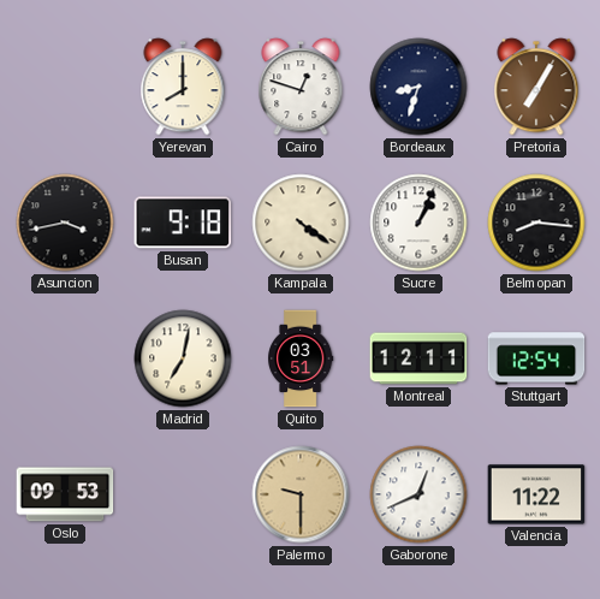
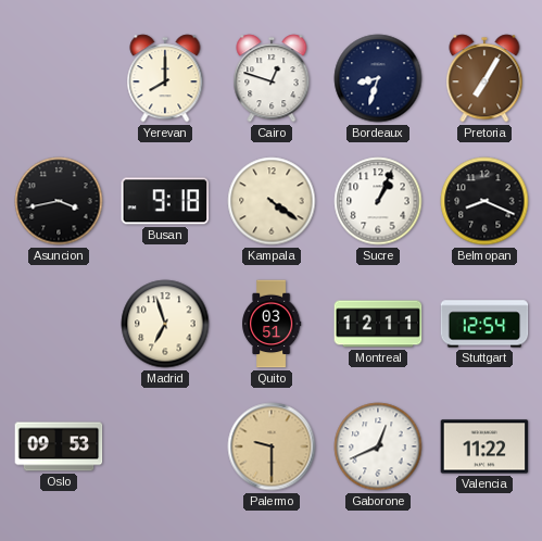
Belmopan: 8:16 -> 8:19 (484, 201)
Madrid: 7:02 -> 6:57 (165, 324)
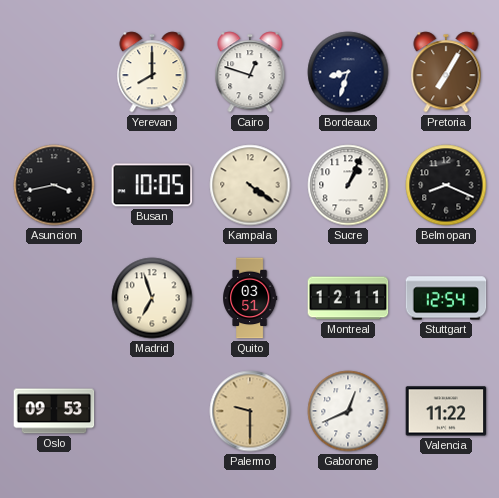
Busan: 9:18 -> 10:05 (152, 185)
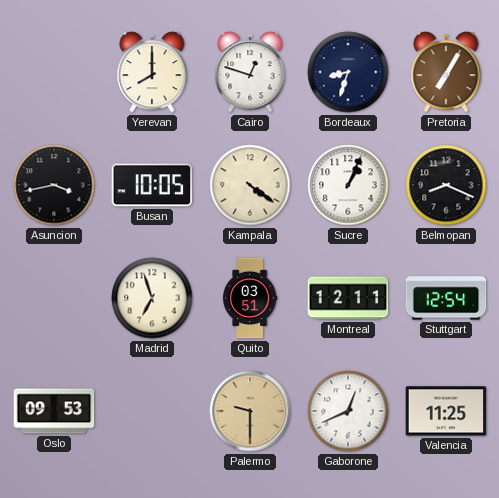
Valencia: 11:22 -> 11:25 (446, 411)
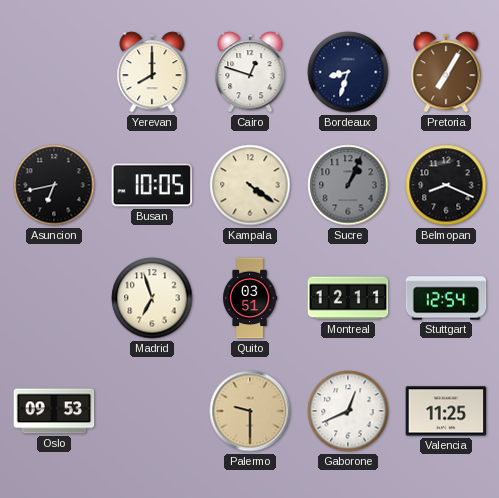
Asuncion: 3:43 -> 6:43 (54, 185)
Sucre dial: white -> grey (348, 185)
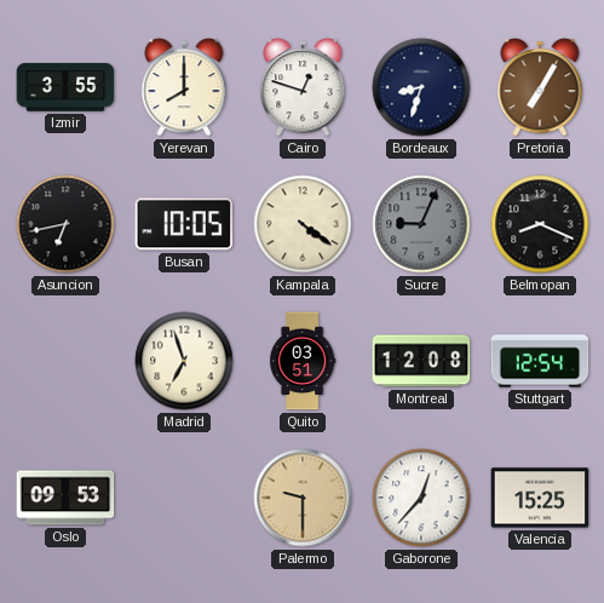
Izmir: none -> 3:55 (65, 87)
Sucre: 1:04 -> 9:04 (421, 224)
Montreal: 12:11 -> 12:08 (421, 361)
Gaborone: 12:41 -> 12:37 (421, 498)
Valencia: 11:25 -> 15:25 (540, 498)
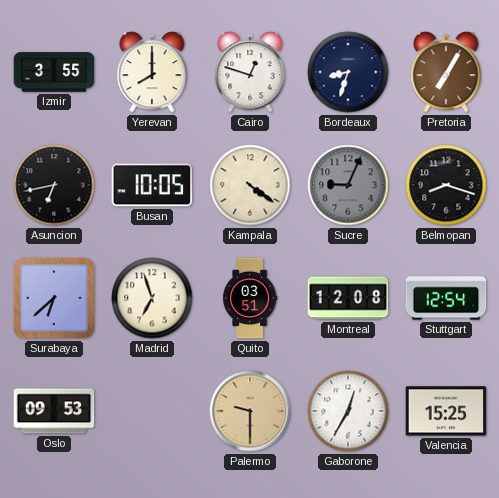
Belmopan: 8:19 -> 8:18 (446, 185)
Surabaya: none -> 6:38 (54, 298)
Gaborone: 12:37 -> 12:35 (348, 411)
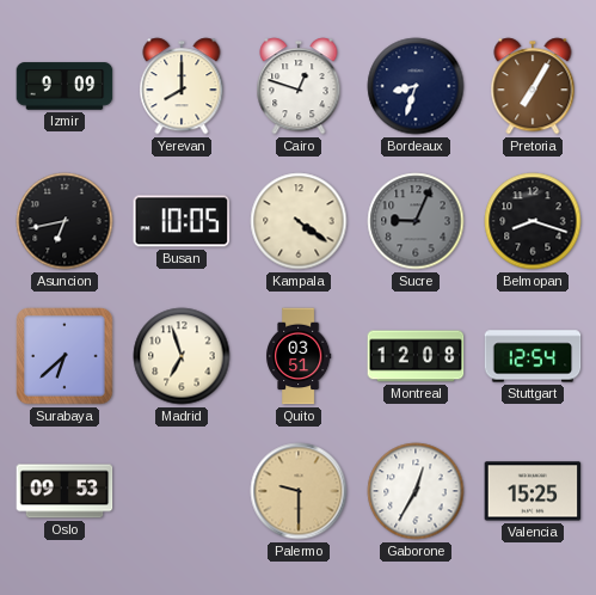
Izmir: 3:55 -> 9:09 (64, 86)
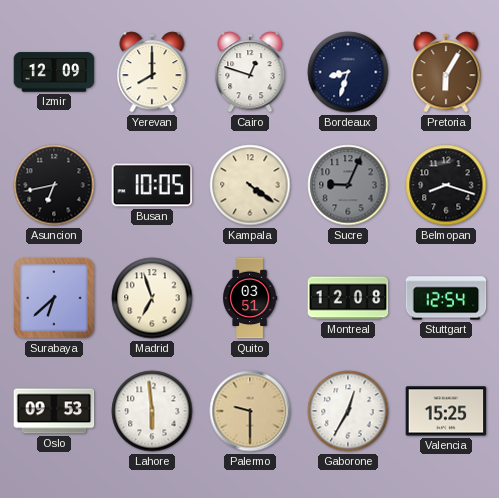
Izmir: 9:09 -> 12:09 (54, 72)
Pretoria: 7:05 -> 6:05 (446, 72)
Lahore: none -> 5:59 (152, 411)
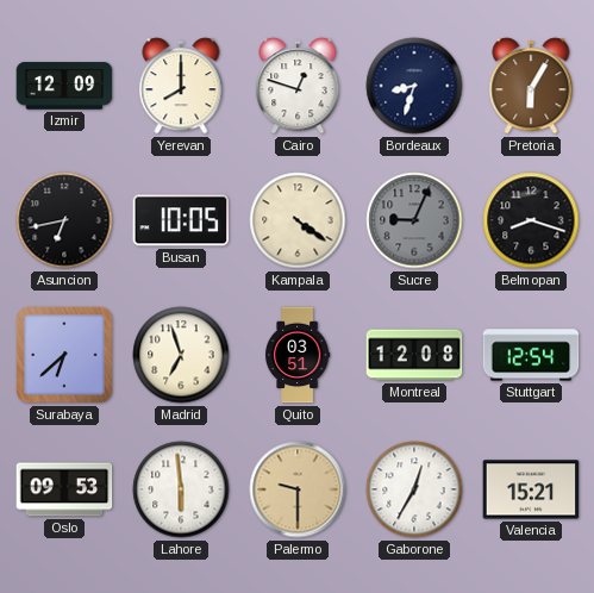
Valencia: 15:25 -> 15:21 (531, 489)
